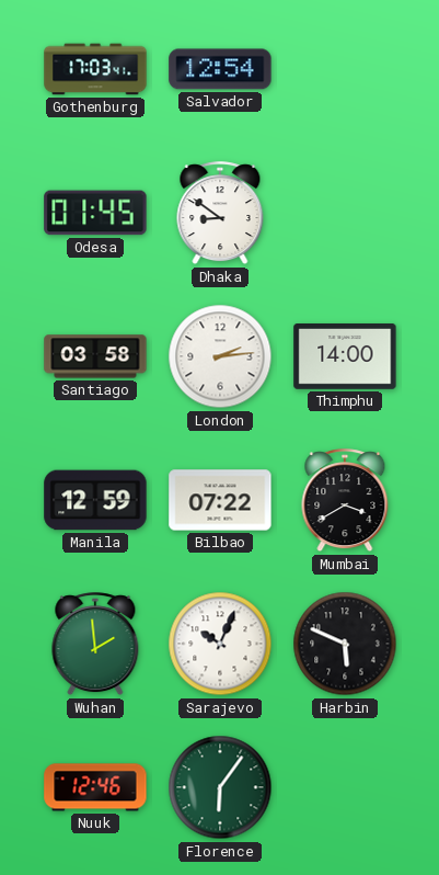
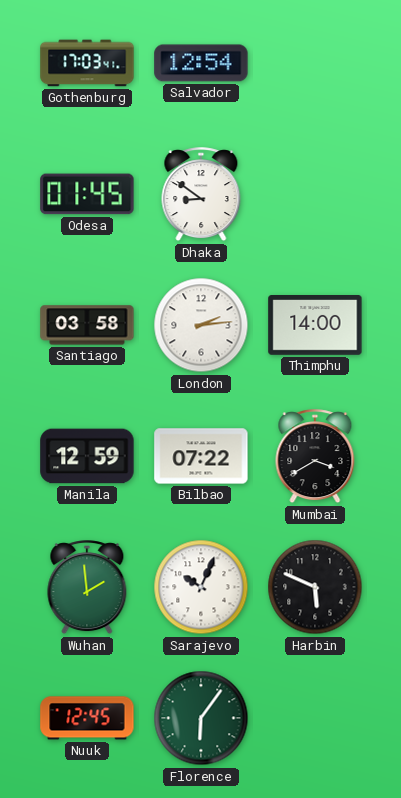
Nuuk: 12:46 -> 12:45 (87, 718)
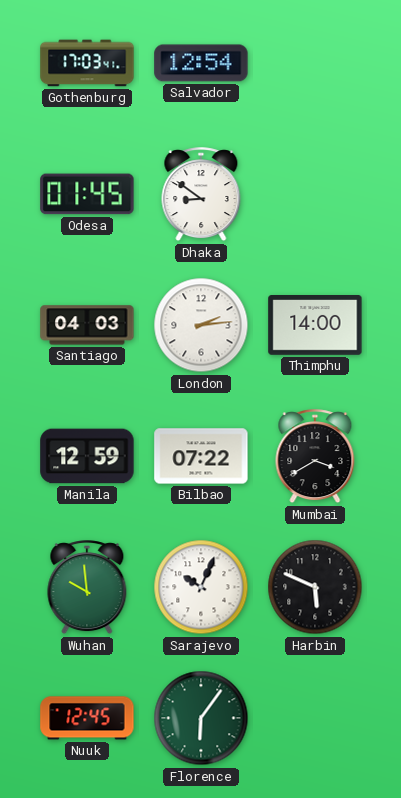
Santiago: 03:58 -> 04:03 (87, 325)
Wuhan: 1:59 -> 9:59 (87, 588)
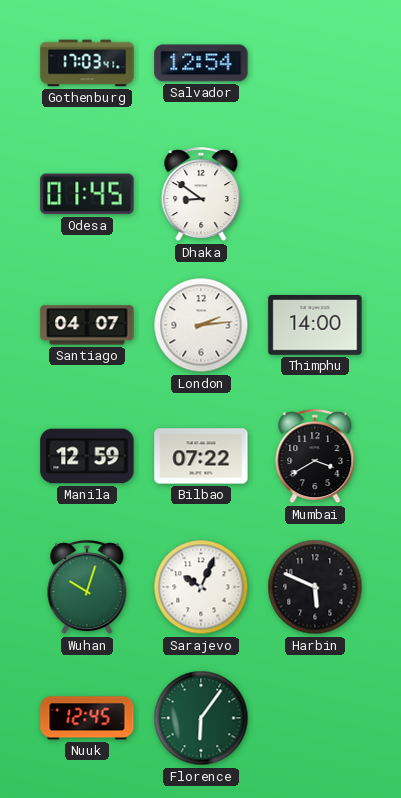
Santiago: 04:03 -> 04:07 (87, 325)
Wuhan: 9:59 -> 10:03 (87, 588)
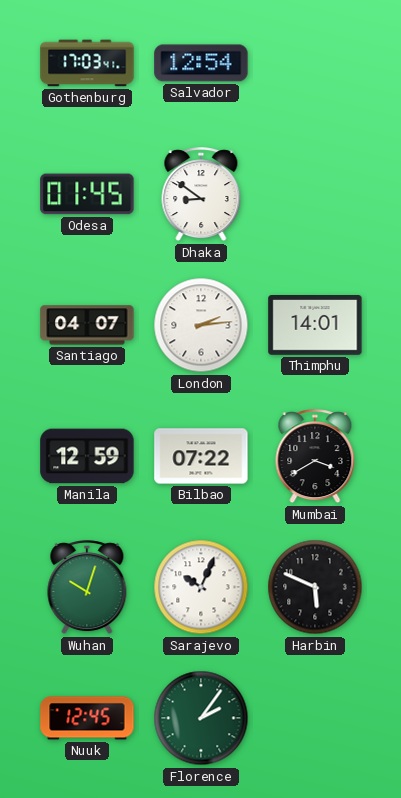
Thimphu: 14:00 -> 14:01 (315, 325)
Florence: 6:06 -> 2:06 (201, 718)
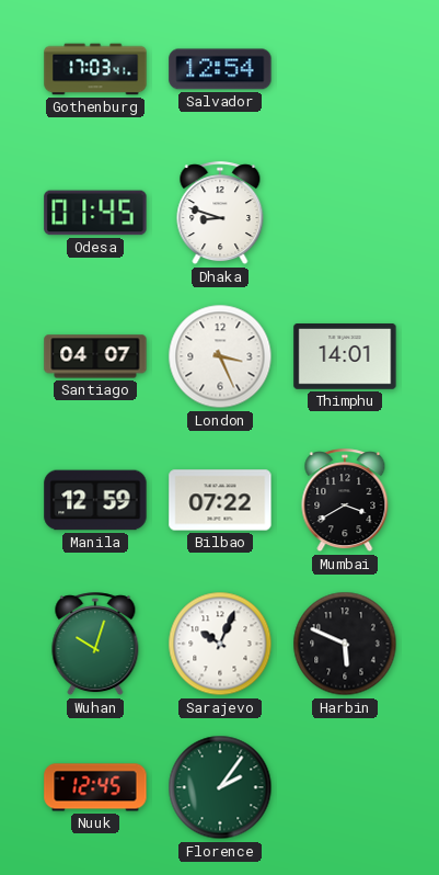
Dhaka: 8:51 -> 8:48 (220, 214)
London: 2:14 -> 3:26 (220, 356)
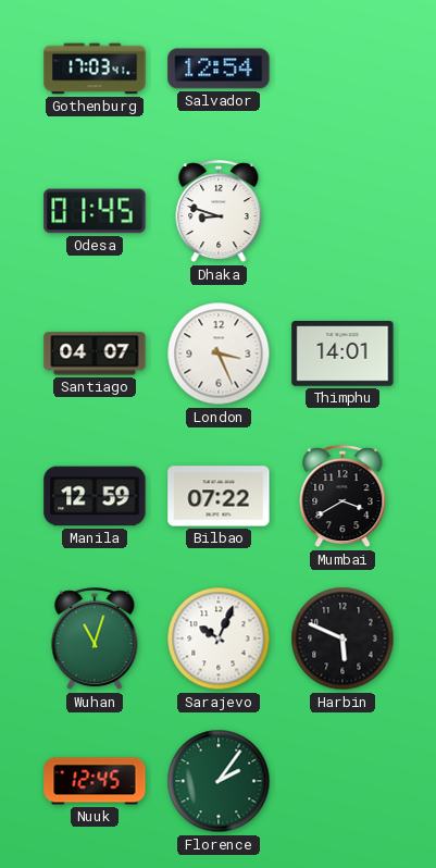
Wuhan: 10:03 -> 11:03 (95, 640)
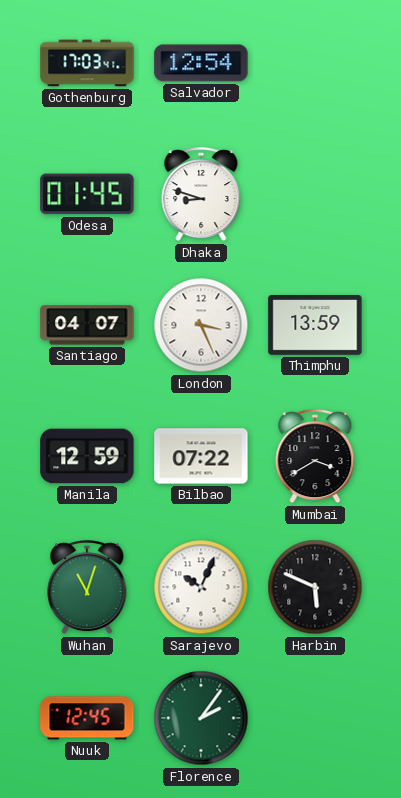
Thimphu: 14:01 -> 13:59 (315, 325)
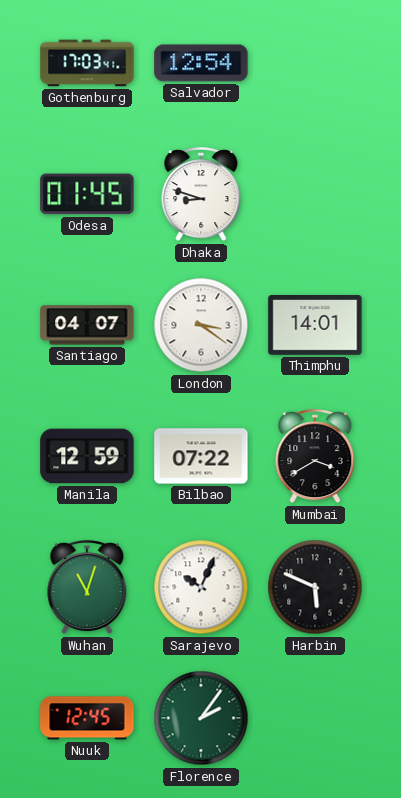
London: 3:26 -> 3:21 (201, 325)
Thimphu: 13:59 -> 14:01 (315, 325)
